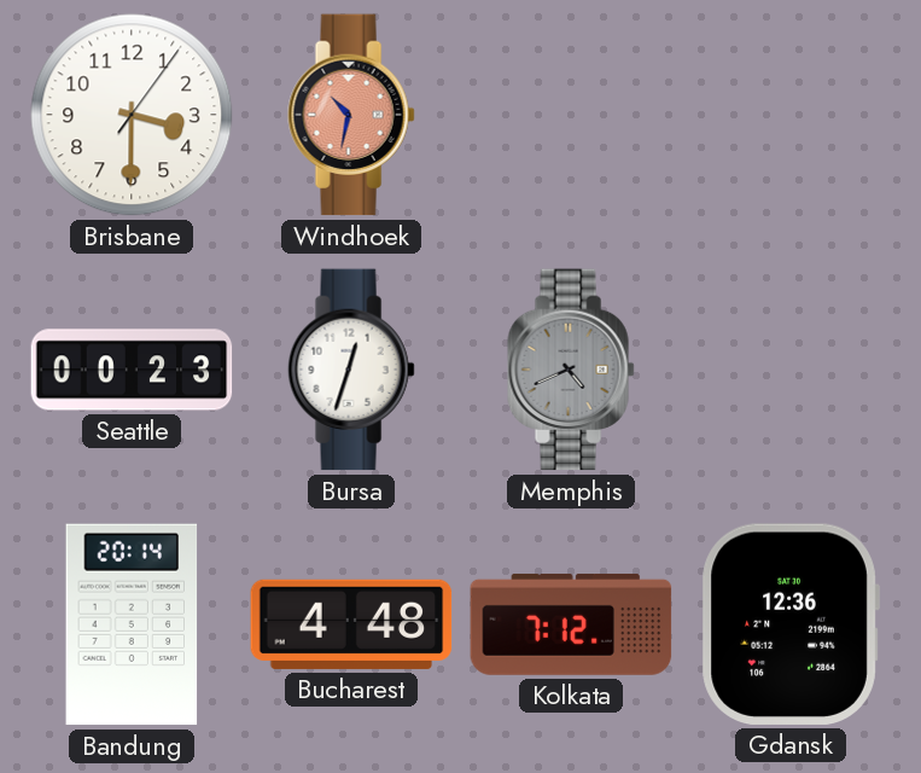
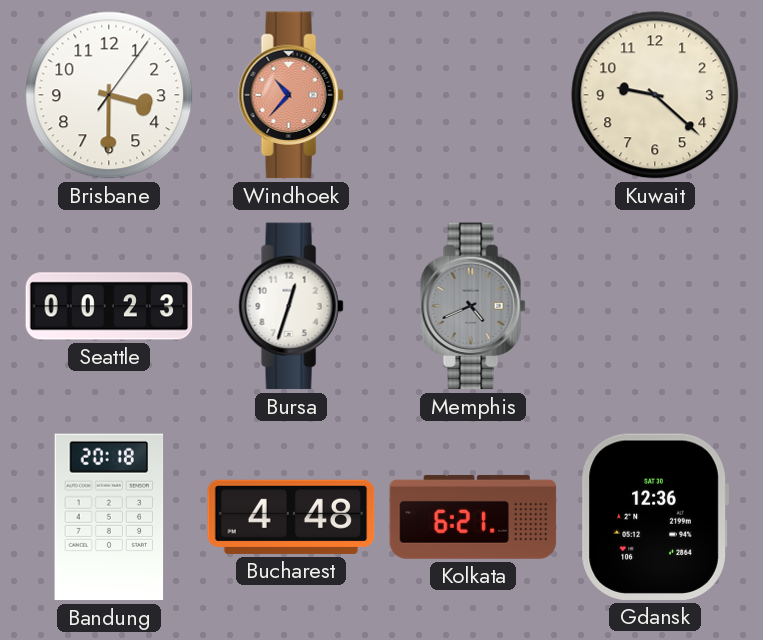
Windhoek: 10:32 -> 10:37 (291, 95)
Kuwait: none -> 9:22 (655, 95)
Bandung: 20:14 -> 20:18 (109, 517)
Kolkata: 7:12 -> 6:21 (473, 517)
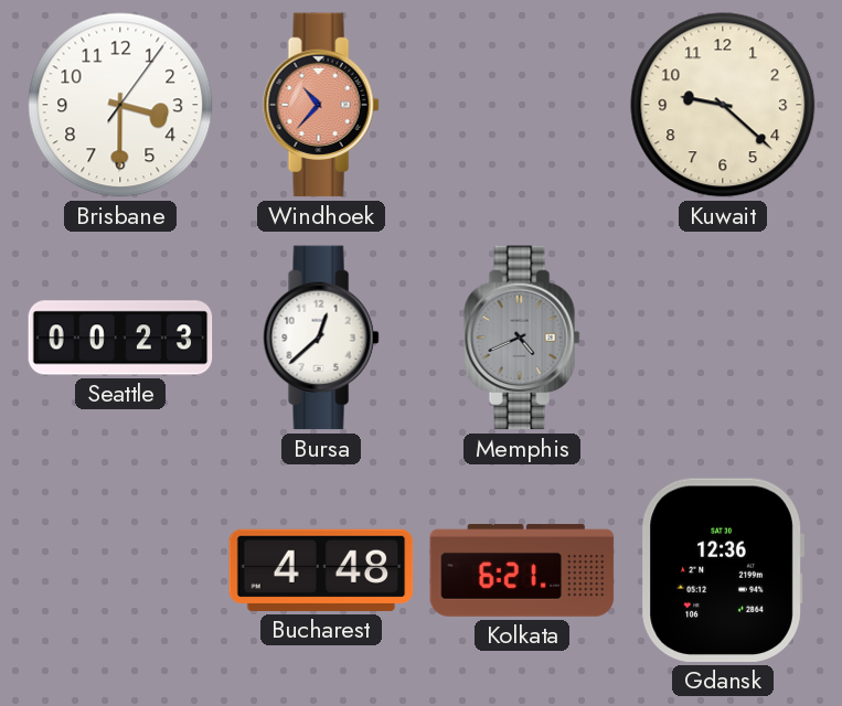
Bursa: 12:33 -> 12:38 (321, 338)
Bandung: 20:18 -> none (109, 517)
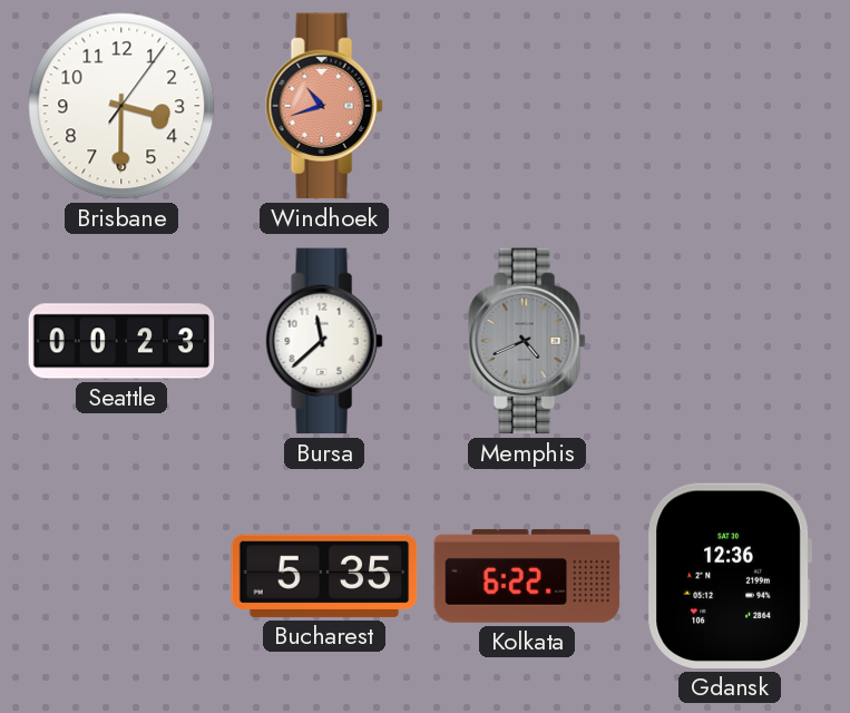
Windhoek: 10:37 -> 10:42 (324, 106)
Kuwait: 9:22 -> none (723, 105)
Bursa: 12:38 -> 11:38 (324, 341)
Bucharest: 4:48 -> 5:35 (324, 576)
Kolkata: 6:21 -> 6:22 (527, 576)
